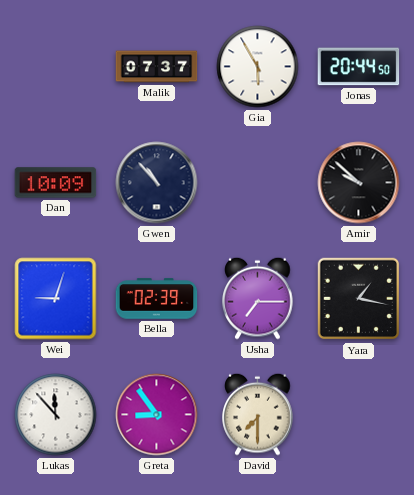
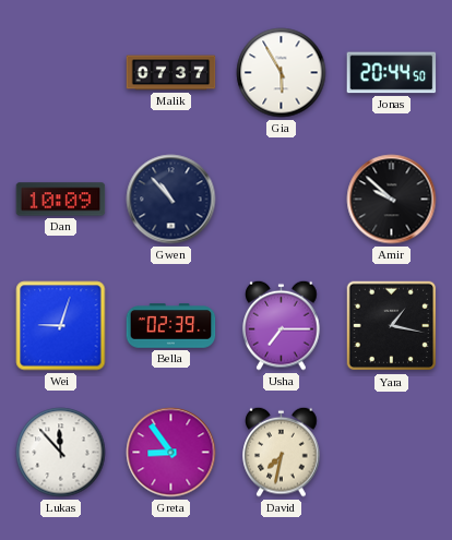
David: 7:30 -> 7:32 (282, 452)
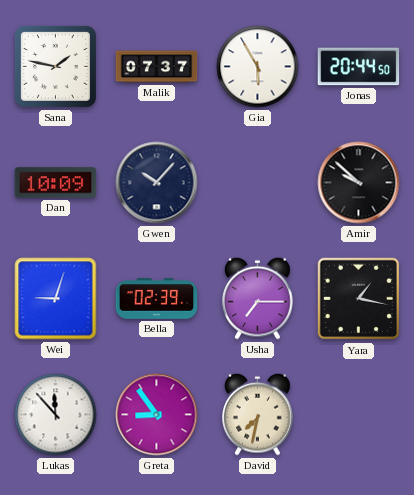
Sana: none -> 1:47 (55, 66)
Gwen: 10:53 -> 10:07 (157, 183)
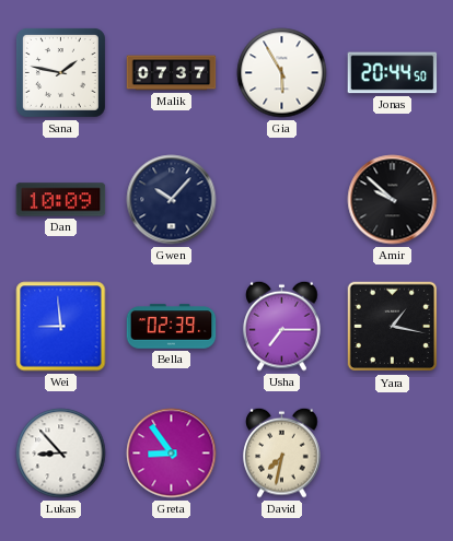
Wei: 9:03 -> 8:59 (61, 327)
Lukas: 11:53 -> 8:53 (61, 454)
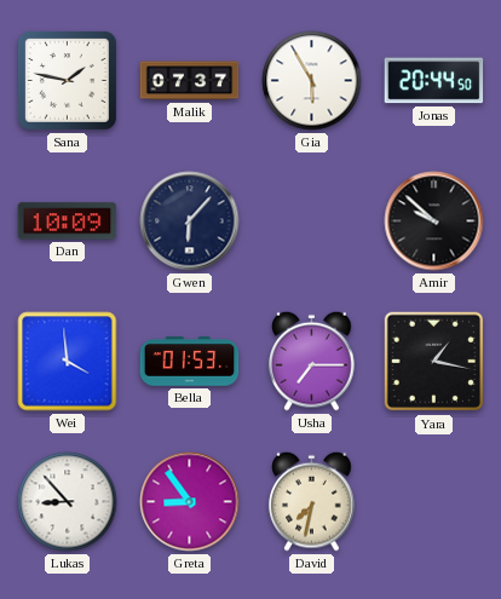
Gwen: 10:07 -> 6:07 (190, 221)
Wei: 8:59 -> 3:59 (68, 362)
Bella: 02:39 -> 01:53 (190, 362)
